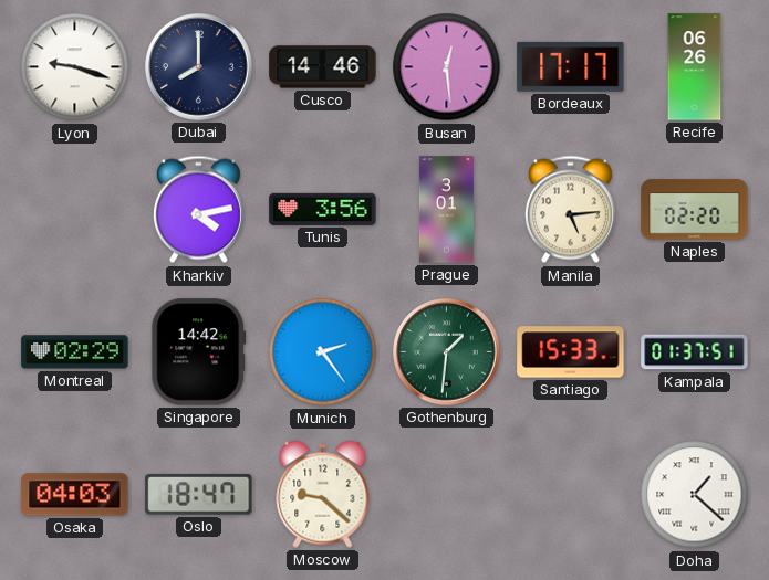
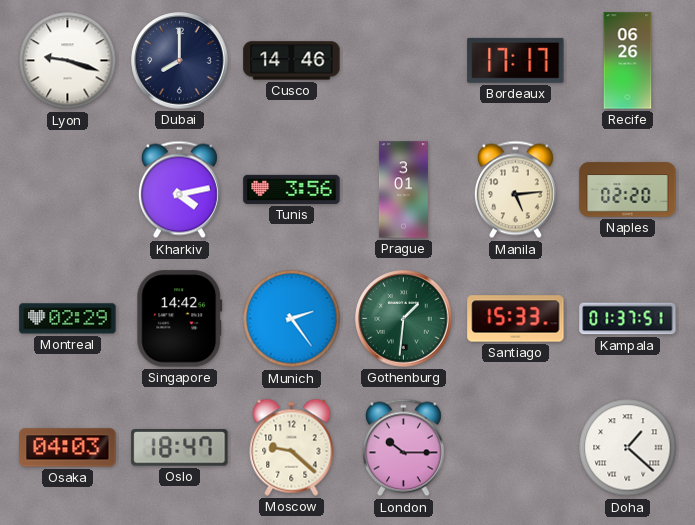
Busan: 12:29 -> none (447, 67)
London: none -> 10:15 (403, 448)
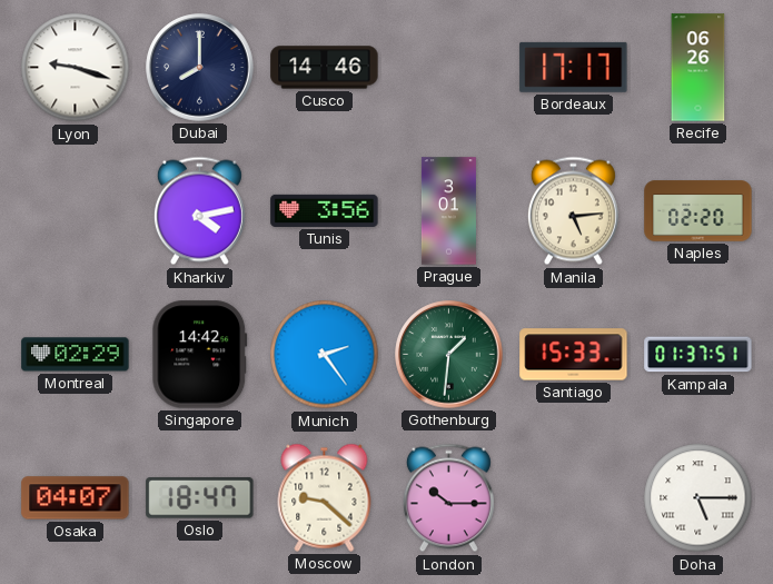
Osaka: 04:03 -> 04:07 (76, 498)
Doha: 1:22 -> 5:15 (698, 498)
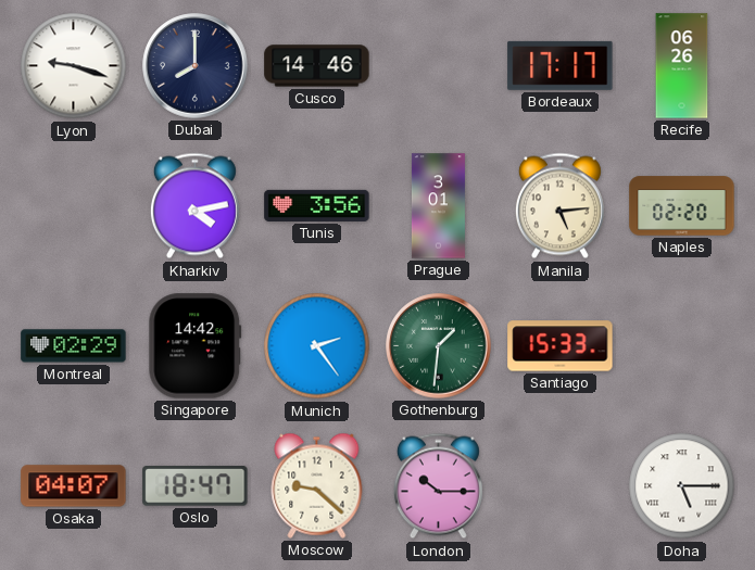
Kampala: 01:37 -> none (698, 355)
